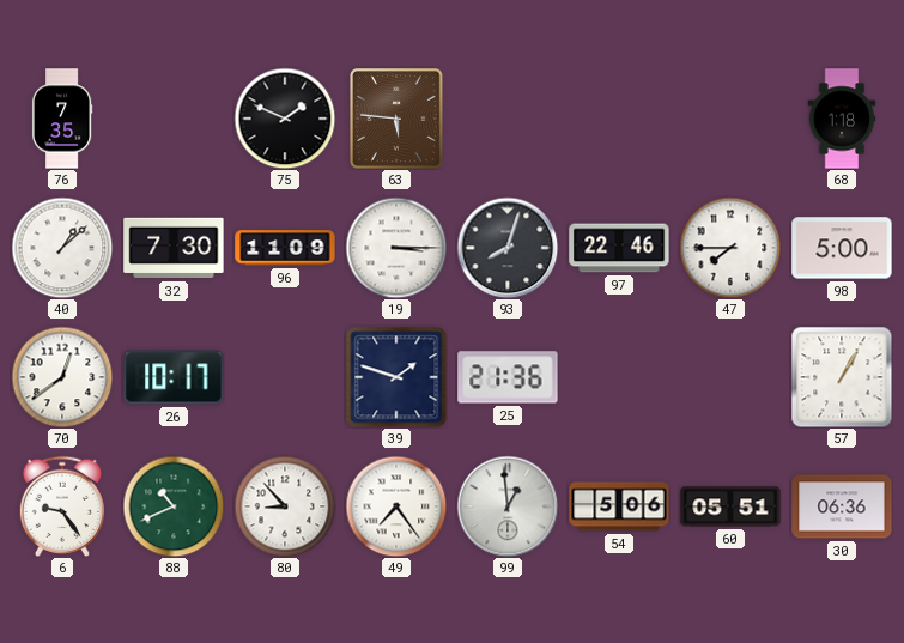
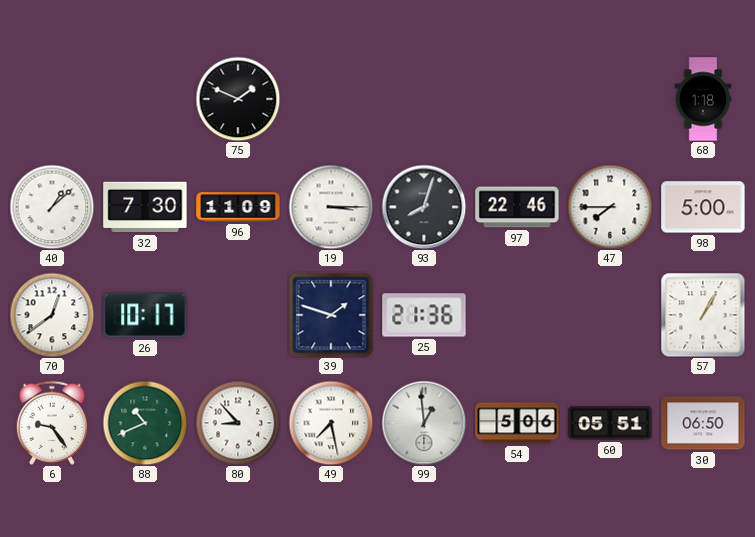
76: 7:35 -> none (62, 119)
63: 5:46 -> none (398, 120)
49: 7:24 -> 7:28 (331, 423)
30: 06:36 -> 06:50 (703, 423)
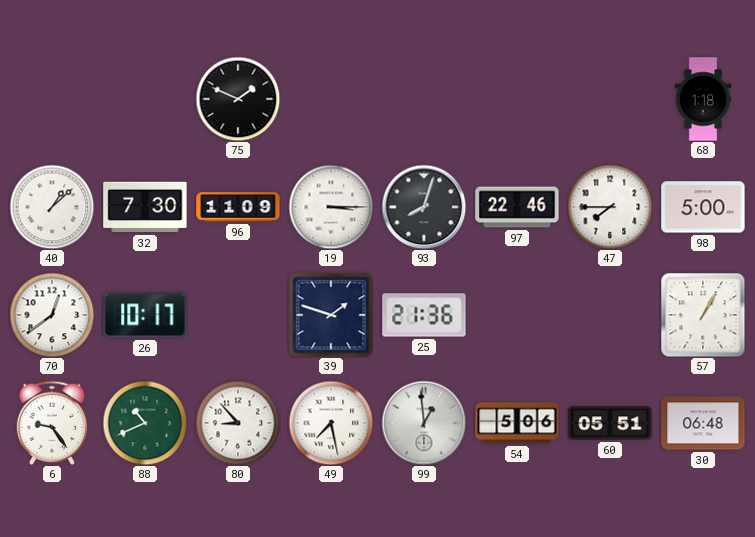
30: 06:50 -> 06:48 (703, 423)
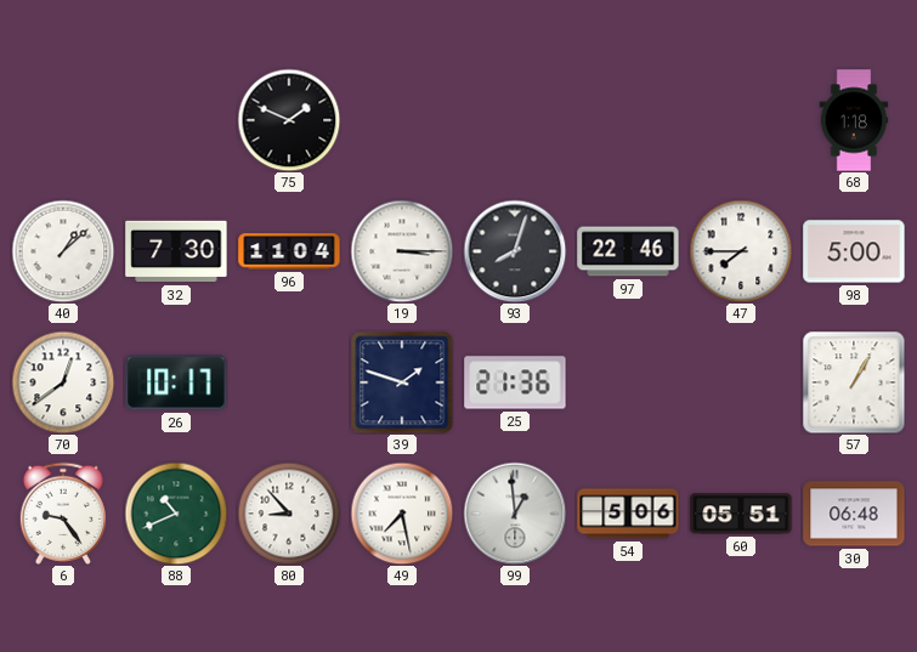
96: 11:09 -> 11:04 (289, 251)
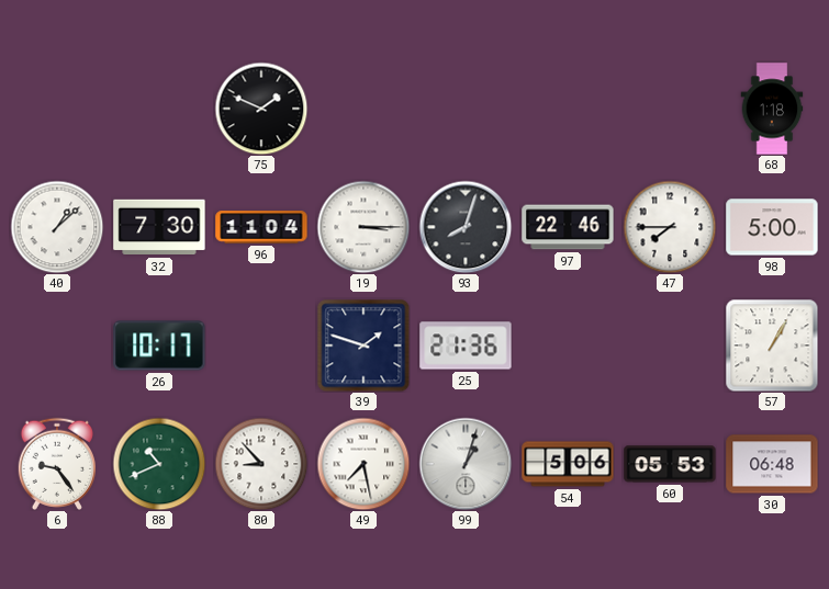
70: 12:39 -> none (63, 382)
99: 12:59 -> 1:03 (466, 464)
60: 05:51 -> 05:53 (670, 464)
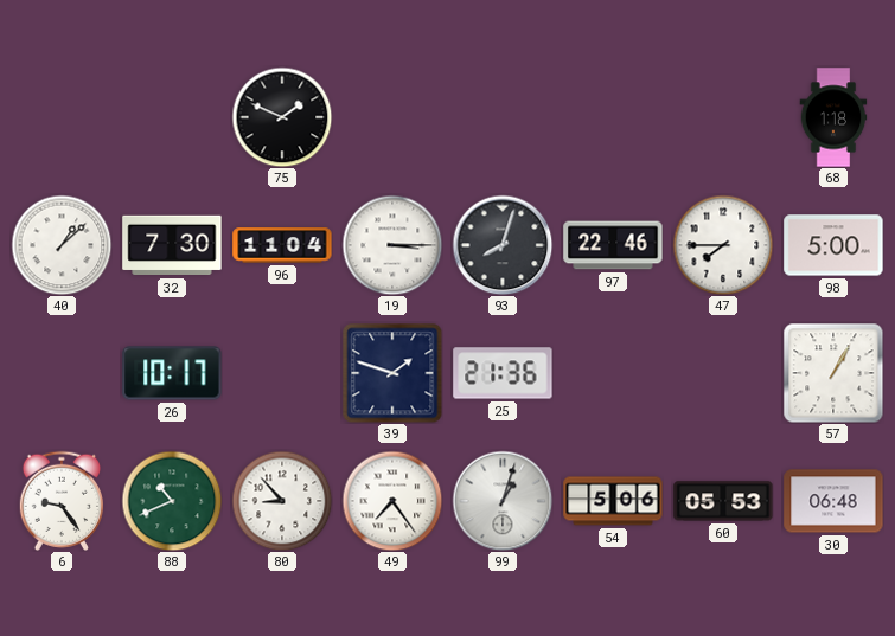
49: 7:28 -> 7:24 (392, 501)
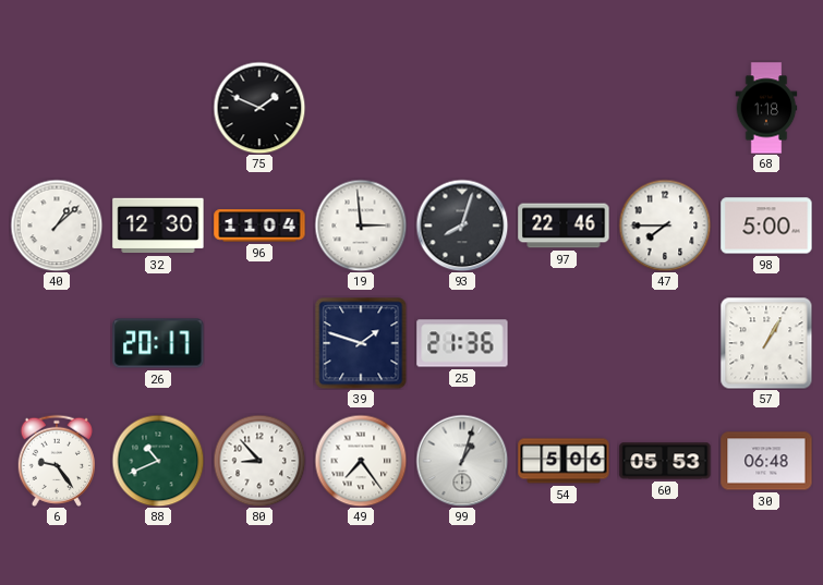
32: 7:30 -> 12:30 (158, 226)
19: 3:15 -> 2:59 (361, 226)
26: 10:17 -> 20:17 (158, 343)
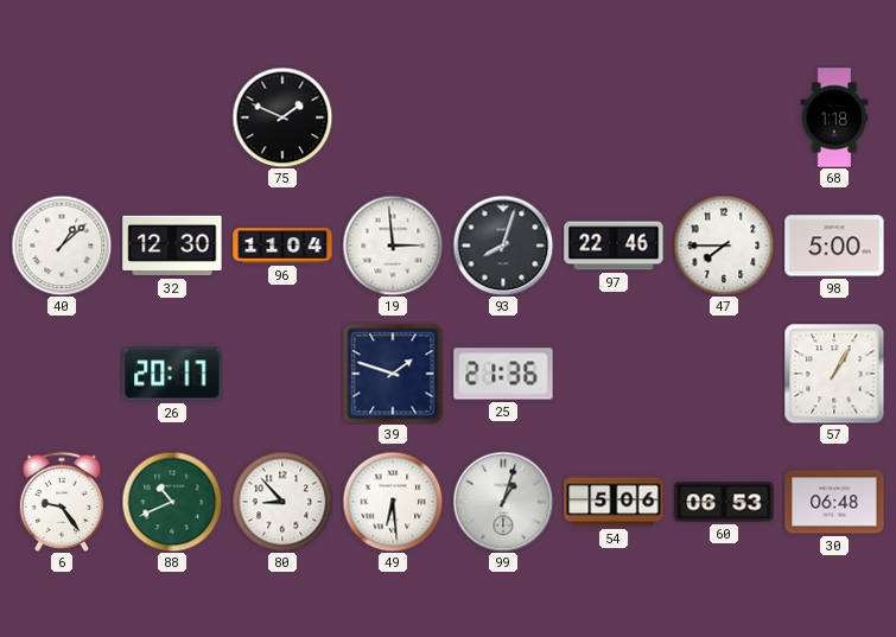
49: 7:24 -> 6:29 (393, 502)
60: 05:53 -> 06:53 (724, 502)
